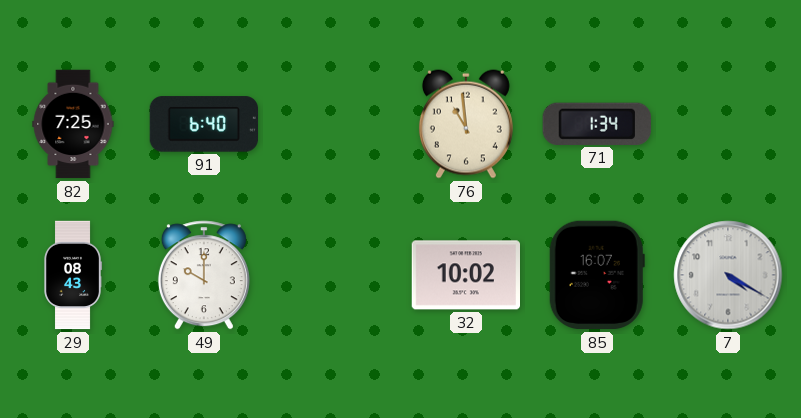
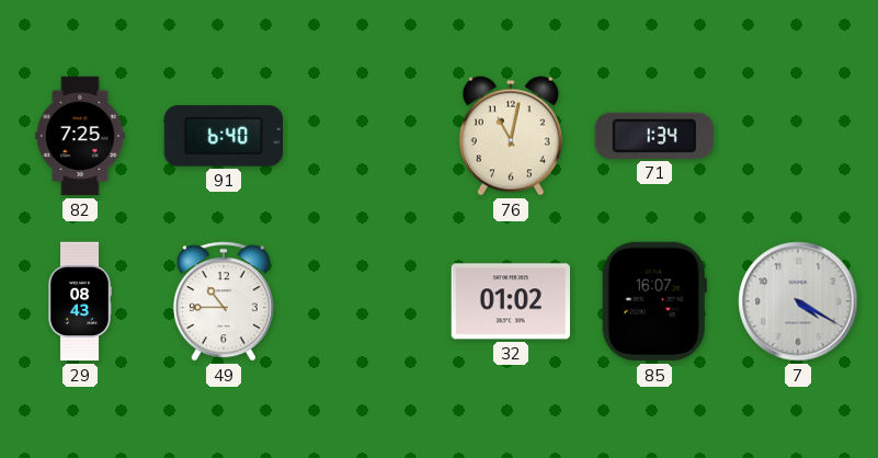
76: 10:59 -> 11:02 (511, 136)
49: 10:00 -> 10:45 (224, 301)
32: 10:02 -> 01:02 (510, 301)
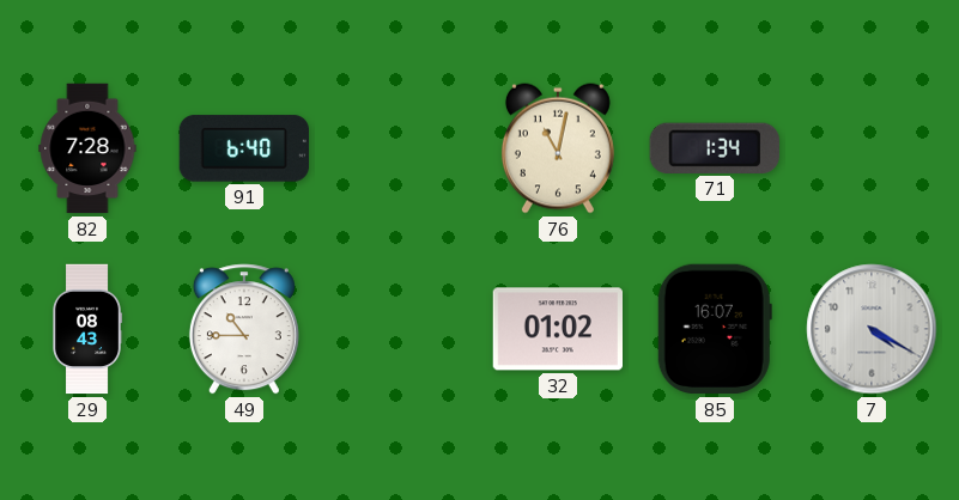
82: 7:25 -> 7:28 (87, 148)
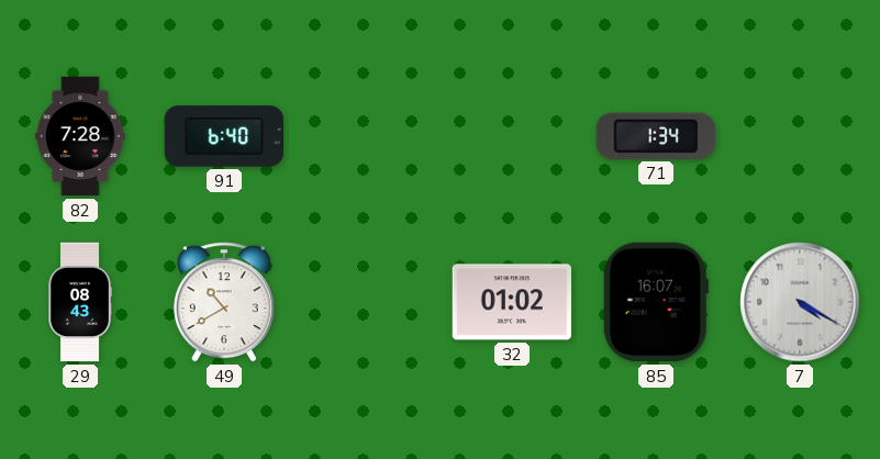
76: 11:02 -> none (558, 148)
49: 10:45 -> 10:40 (224, 302)
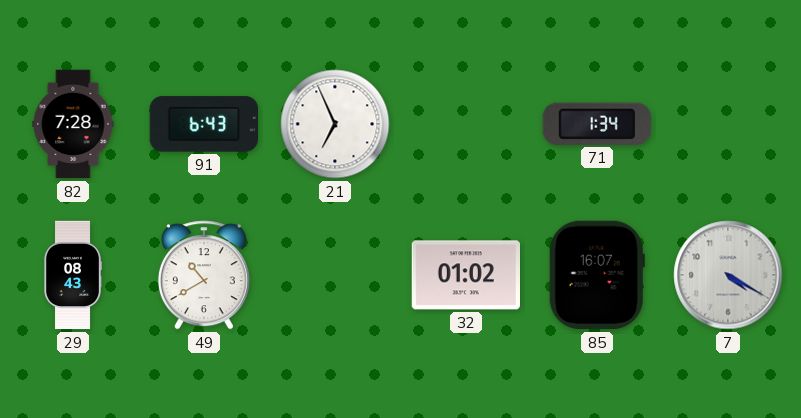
91: 6:40 -> 6:43 (203, 124)
21: none -> 6:56 (335, 124)
